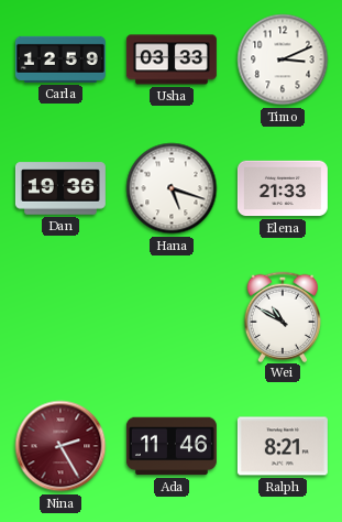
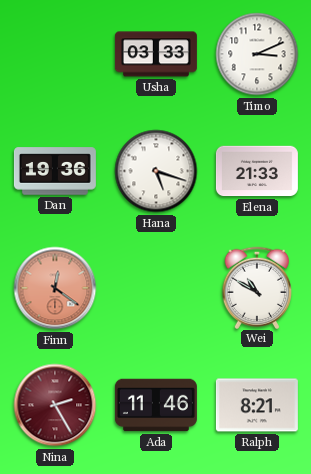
Carla: 12:59 -> none (60, 59)
Finn: none -> 12:21 (55, 288)
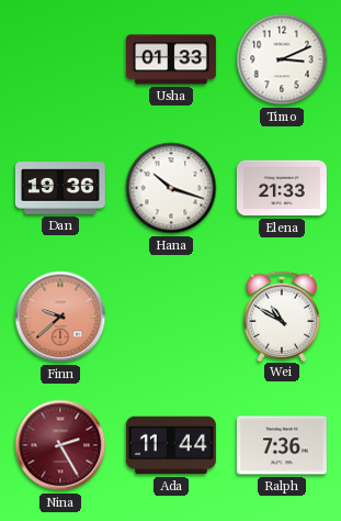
Usha: 03:33 -> 01:33 (171, 59)
Hana: 5:18 -> 10:18 (171, 188)
Finn: 12:21 -> 9:38 (60, 317)
Ada: 11:46 -> 11:44 (171, 445)
Ralph: 8:21 -> 7:36 (282, 445)
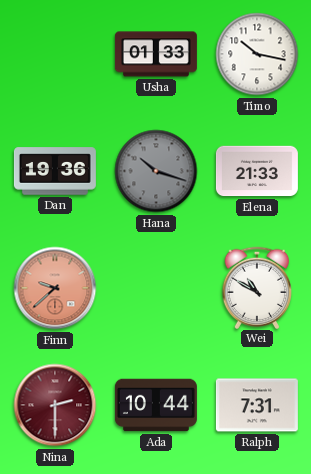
Timo: 3:11 -> 10:17 (257, 54)
Hana dial: white -> grey (156, 171)
Nina: 2:25 -> 2:30 (55, 405)
Ada: 11:44 -> 10:44 (156, 405)
Ralph: 7:36 -> 7:31 (257, 405)
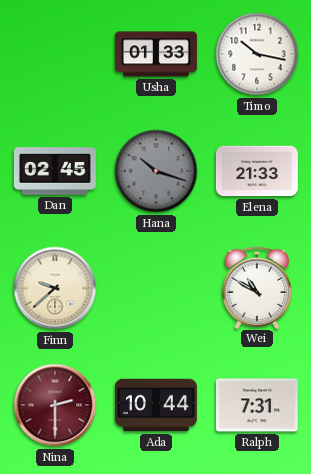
Dan: 19:36 -> 02:45 (55, 171)
Finn dial: salmon -> cream (55, 288)
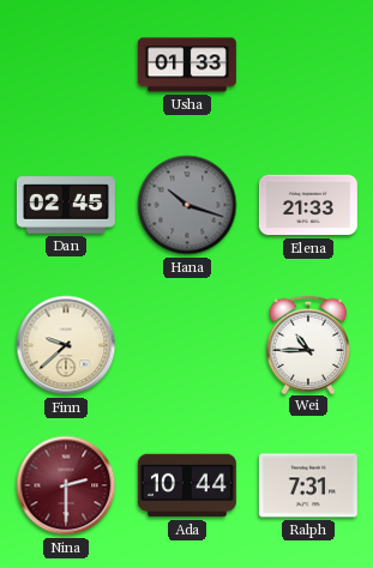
Timo: 10:17 -> none (257, 54)
Wei: 10:50 -> 10:45 (308, 344)
